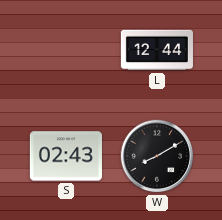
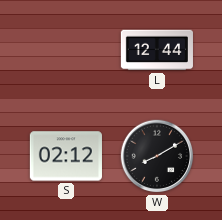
S: 02:43 -> 02:12 (66, 156)
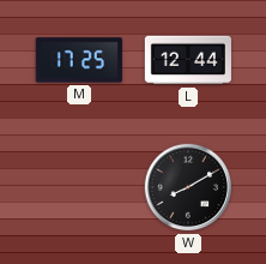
M: none -> 17:25 (79, 60)
S: 02:12 -> none (66, 156)
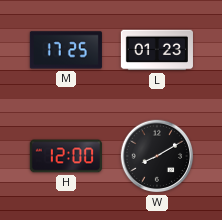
L: 12:44 -> 01:23 (157, 50)
H: none -> 12:00 (66, 156)
